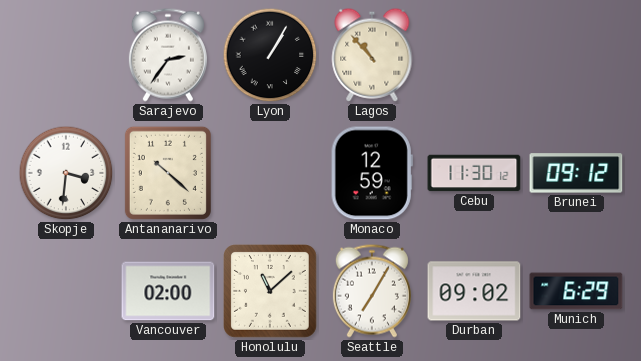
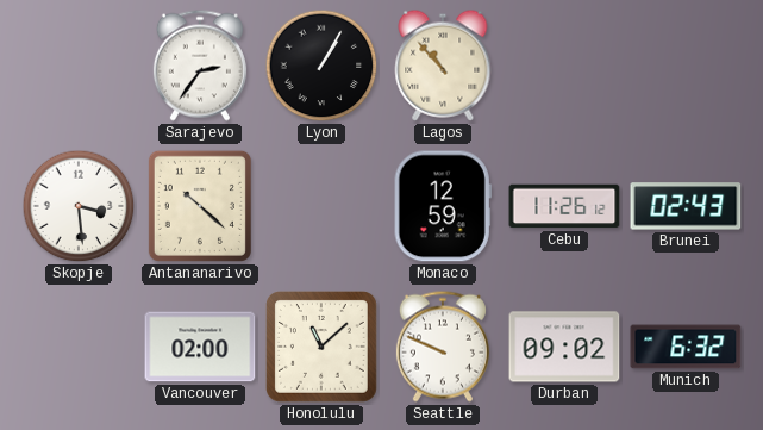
Skopje: 3:31 -> 3:29 (79, 206)
Cebu: 11:30 -> 11:26 (564, 206)
Brunei: 09:12 -> 02:43 (686, 206)
Seattle: 7:05 -> 9:49 (443, 347)
Munich: 6:29 -> 6:32 (686, 347)
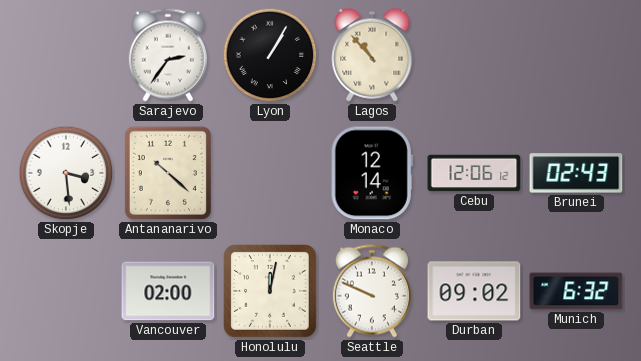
Monaco: 12:59 -> 12:14 (372, 173)
Cebu: 11:26 -> 12:06 (474, 173)
Honolulu: 11:08 -> 12:02 (271, 292)
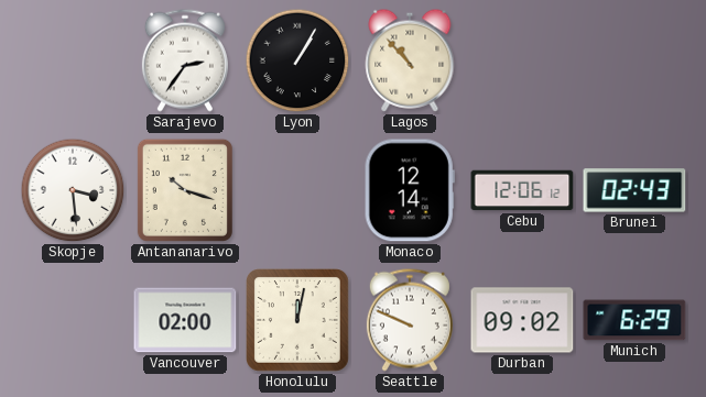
Antananarivo: 10:22 -> 10:18 (185, 190)
Munich: 6:32 -> 6:29 (634, 320)
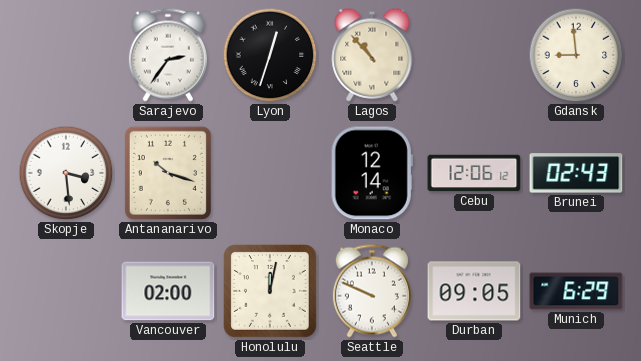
Lyon: 1:05 -> 12:33 (270, 55)
Gdansk: none -> 8:59 (576, 55)
Durban: 09:02 -> 09:05 (474, 291)
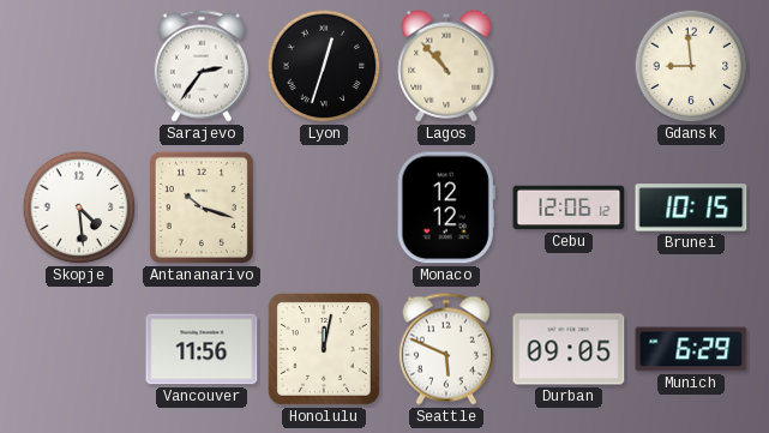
Skopje: 3:29 -> 4:29 (79, 208)
Monaco: 12:14 -> 12:12 (446, 208)
Brunei: 02:43 -> 10:15 (691, 208)
Vancouver: 02:00 -> 11:56 (202, 349)
Seattle: 9:49 -> 5:49 (446, 349)
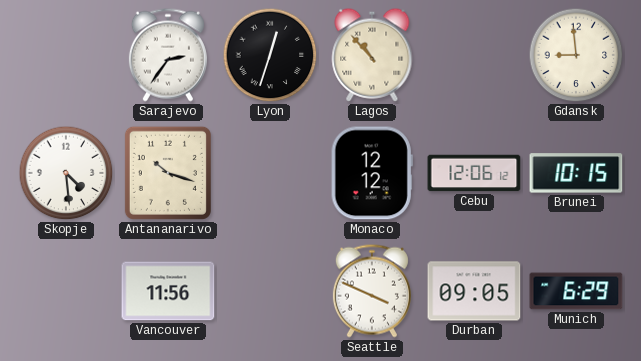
Honolulu: 12:02 -> none (325, 350)
Seattle: 5:49 -> 3:49 (372, 291)
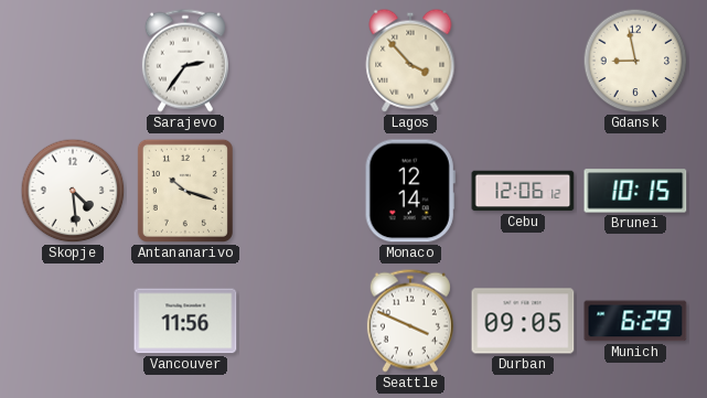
Lyon: 12:33 -> none (270, 55)
Lagos: 10:53 -> 3:53 (410, 61)
Gdansk: 8:59 -> 8:58 (635, 61)
Monaco: 12:12 -> 12:14 (410, 191)
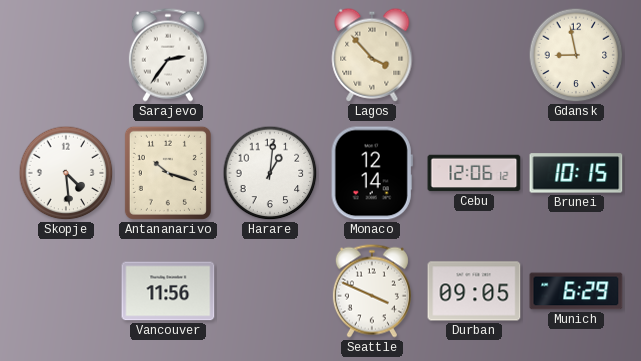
Harare: none -> 1:01 (270, 173)
